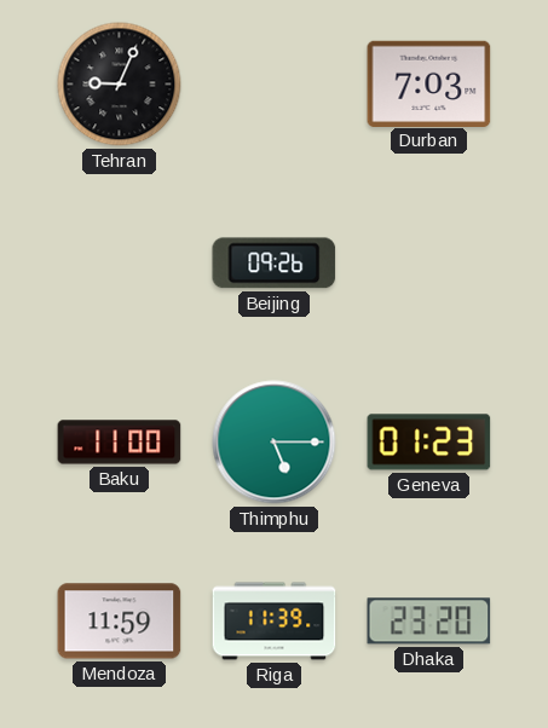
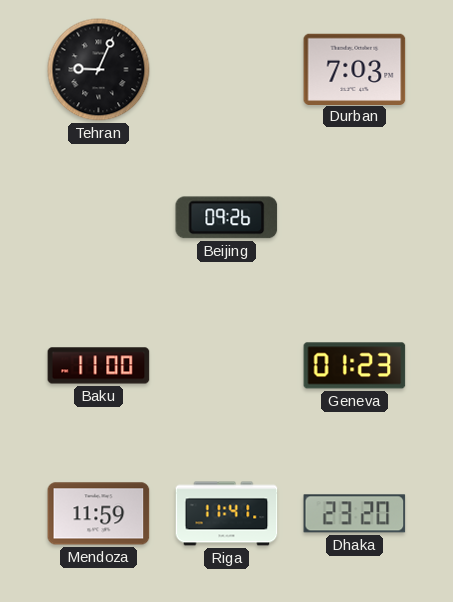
Thimphu: 5:15 -> none (275, 443)
Riga: 11:39 -> 11:41 (227, 514)
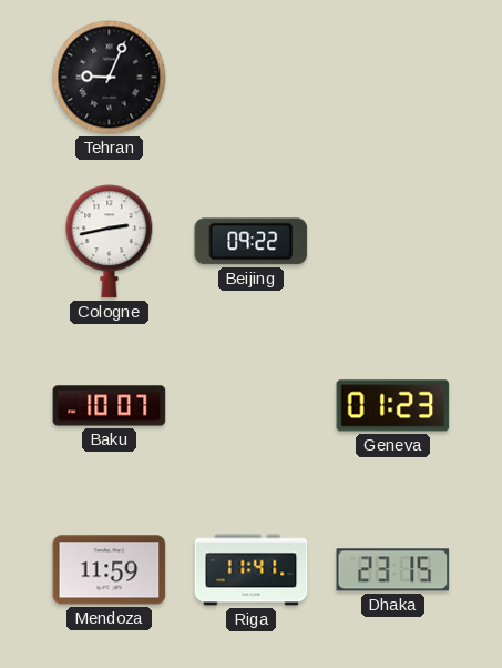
Durban: 7:03 -> none (355, 69)
Cologne: none -> 2:43 (110, 242)
Beijing: 09:26 -> 09:22 (252, 242)
Baku: 11:00 -> 10:07 (110, 406)
Dhaka: 23:20 -> 23:15 (393, 570)
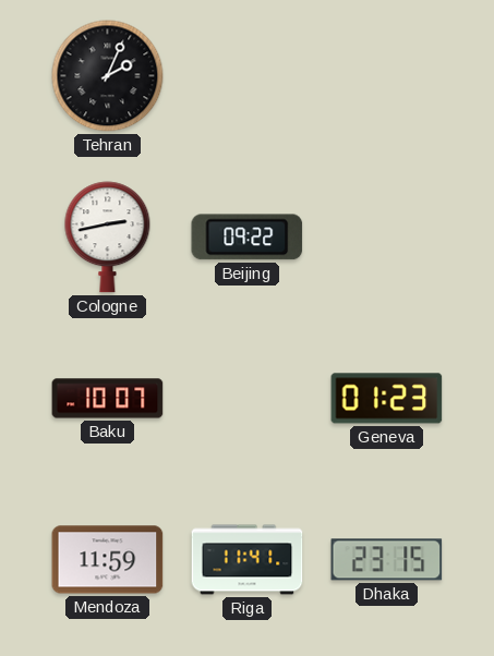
Tehran: 9:04 -> 2:04 (108, 76)
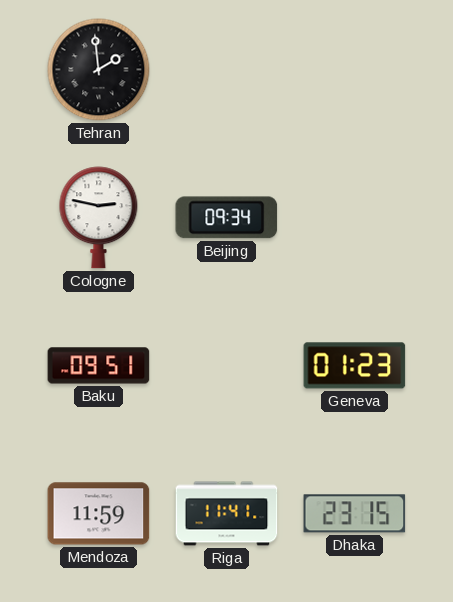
Tehran: 2:04 -> 1:59 (99, 70)
Cologne: 2:43 -> 2:47 (99, 218)
Beijing: 09:22 -> 09:34 (227, 218)
Baku: 10:07 -> 09:51 (99, 366)
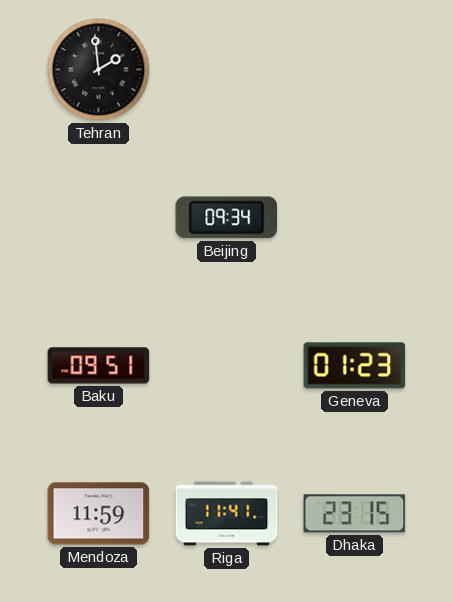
Cologne: 2:47 -> none (99, 218)
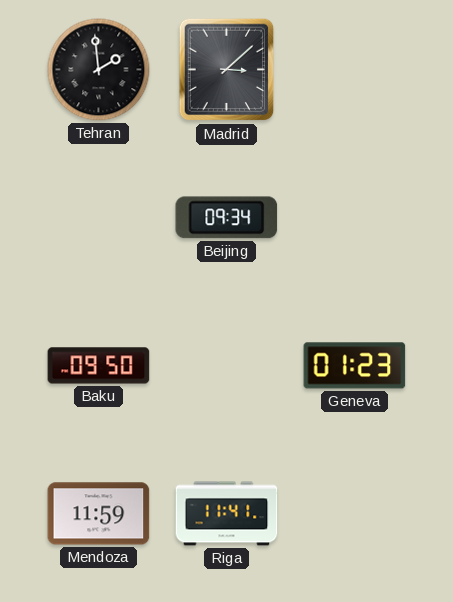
Madrid: none -> 3:08 (227, 70)
Baku: 09:51 -> 09:50 (99, 366)
Dhaka: 23:15 -> none (355, 514)
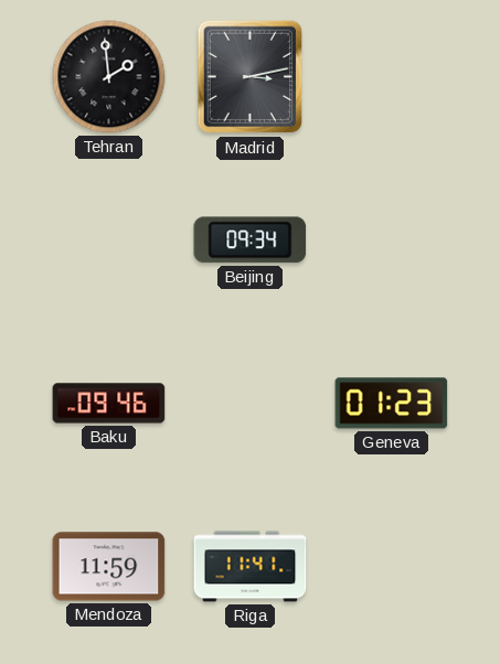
Madrid: 3:08 -> 3:13 (251, 77)
Baku: 09:50 -> 09:46 (109, 404)
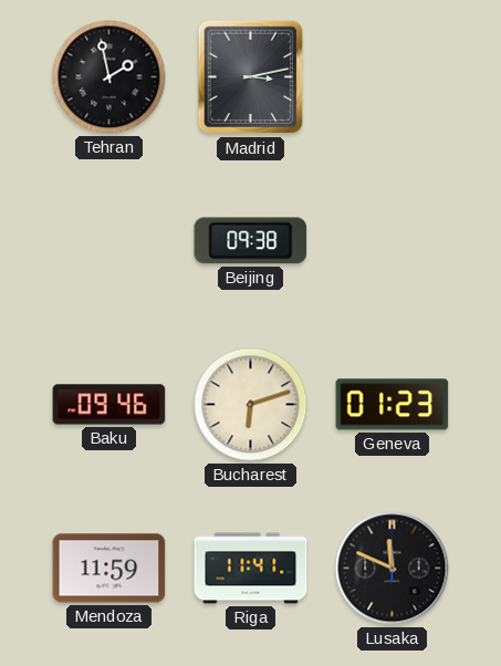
Tehran: 1:59 -> 1:58 (109, 77)
Beijing: 09:34 -> 09:38 (251, 241)
Bucharest: none -> 6:12 (251, 405)
Lusaka: none -> 11:49 (393, 569)
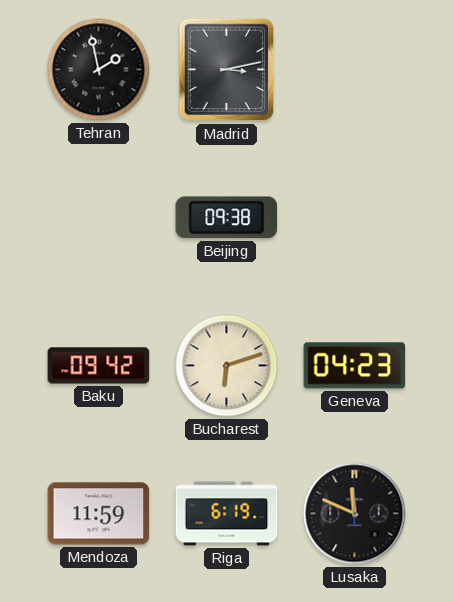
Baku: 09:46 -> 09:42 (99, 366)
Geneva: 01:23 -> 04:23 (355, 366)
Riga: 11:41 -> 6:19 (227, 514)
